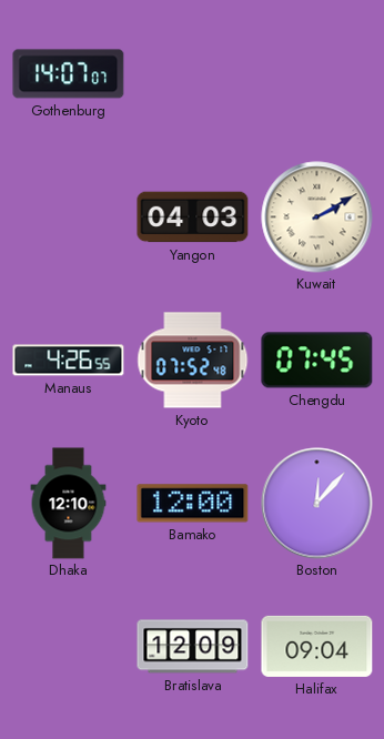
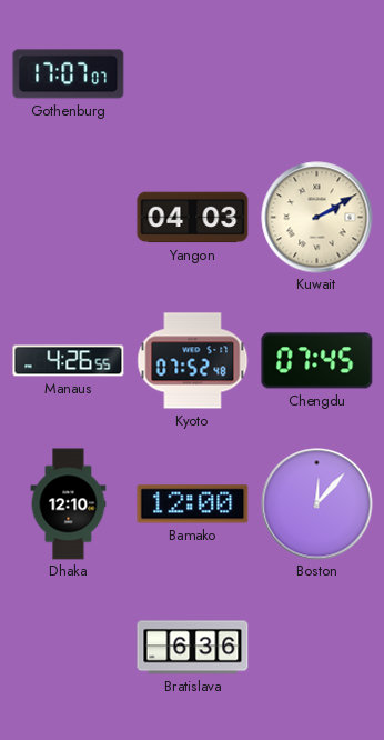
Gothenburg: 14:07 -> 17:07 (69, 74)
Bratislava: 12:09 -> 6:36 (193, 648)
Halifax: 09:04 -> none (317, 646)
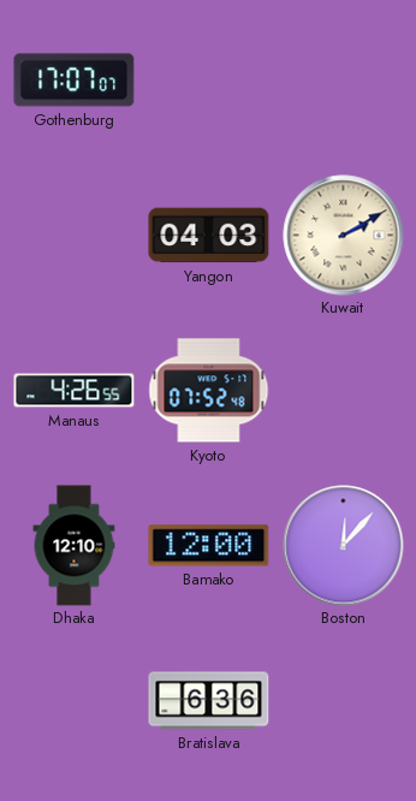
Chengdu: 07:45 -> none (317, 361)
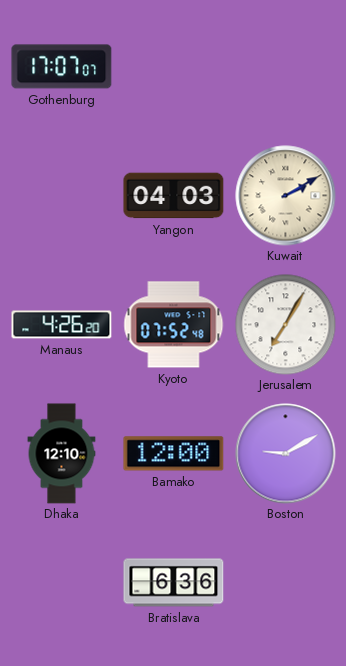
Manaus: 4:26:55 -> 4:26:20 (62, 325)
Jerusalem: none -> 7:05 (286, 325)
Boston: 12:07 -> 9:10 (286, 454)
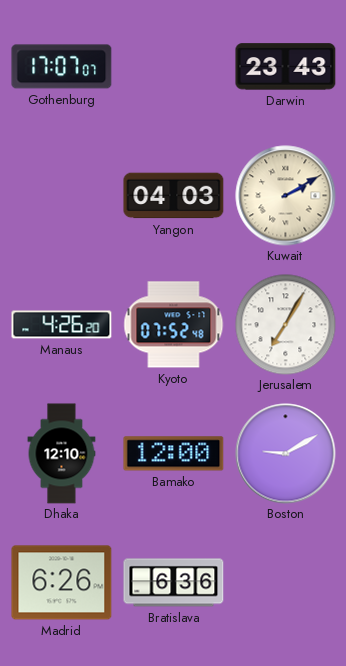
Darwin: none -> 23:43 (286, 67)
Madrid: none -> 6:26 (62, 583)
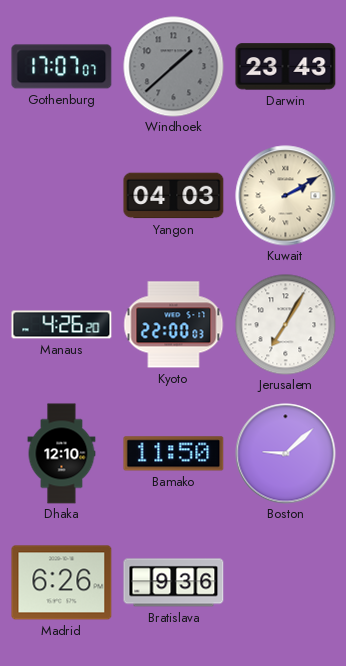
Windhoek: none -> 1:38 (174, 67)
Kyoto: 07:52 -> 22:00 (174, 325)
Bamako: 12:00 -> 11:50 (174, 454)
Boston: 9:10 -> 9:08 (286, 454)
Bratislava: 6:36 -> 9:36 (174, 583)
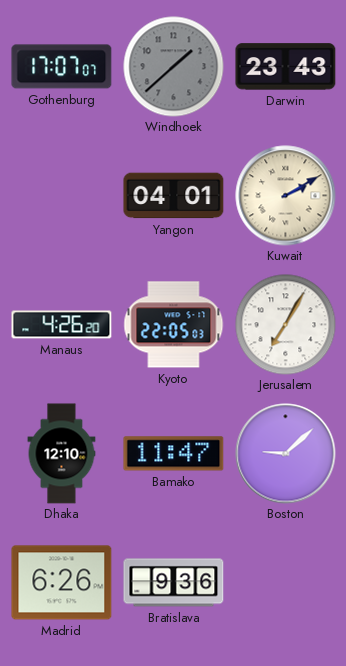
Yangon: 04:03 -> 04:01 (174, 196)
Kyoto: 22:00 -> 22:05 (174, 325)
Bamako: 11:50 -> 11:47 (174, 454)
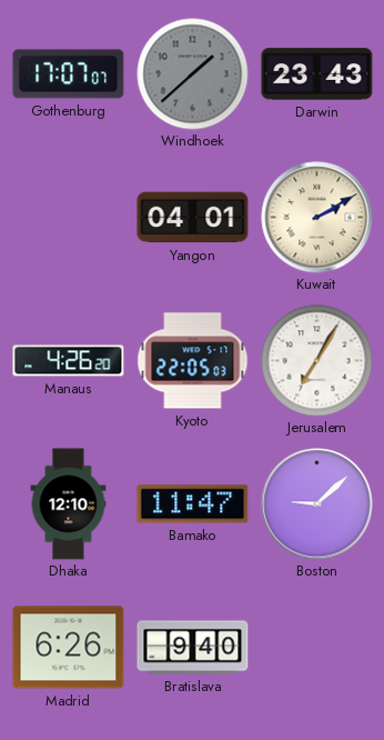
Bratislava: 9:36 -> 9:40 (193, 648)
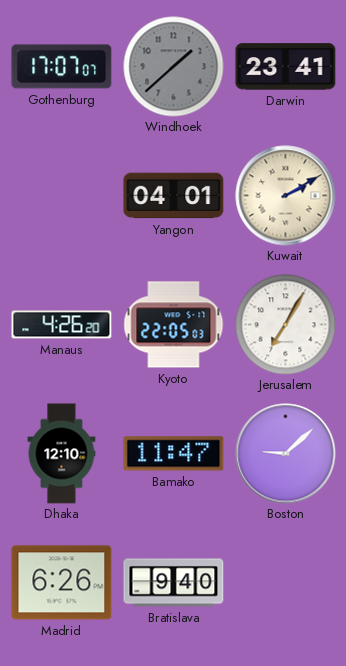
Darwin: 23:43 -> 23:41 (286, 67)
